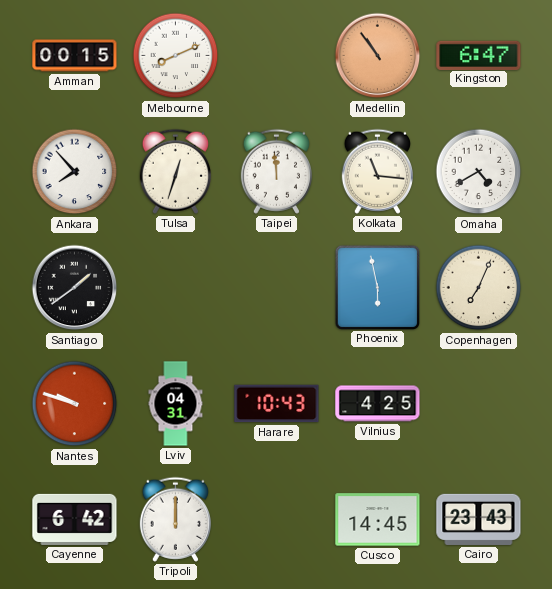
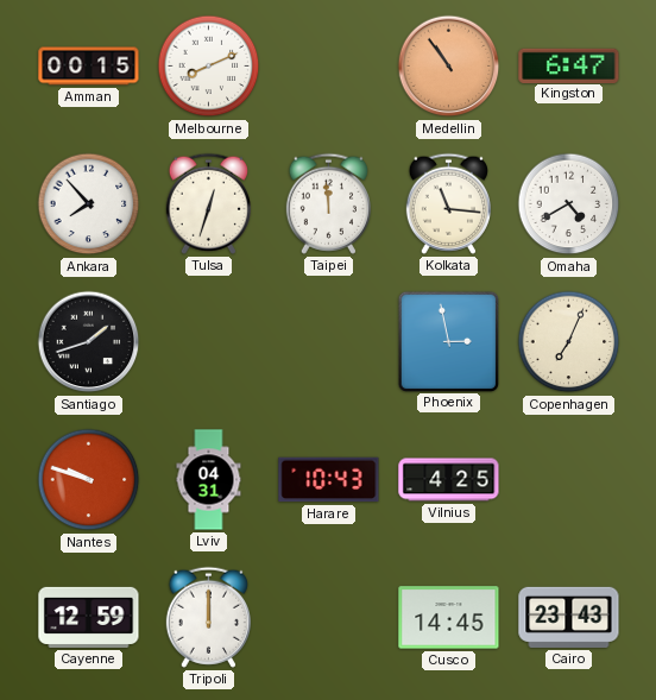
Santiago: 1:39 -> 1:42 (89, 342)
Phoenix: 5:58 -> 2:58 (448, 341)
Cayenne: 6:42 -> 12:59 (89, 617)
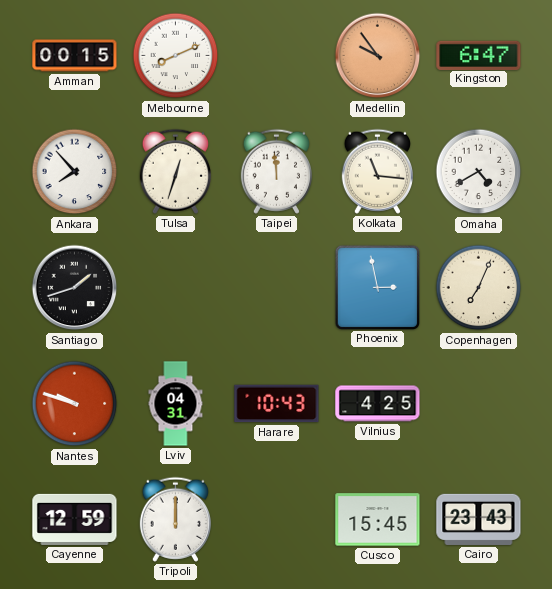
Medellin: 10:54 -> 9:54 (378, 56)
Cusco: 14:45 -> 15:45 (378, 520)
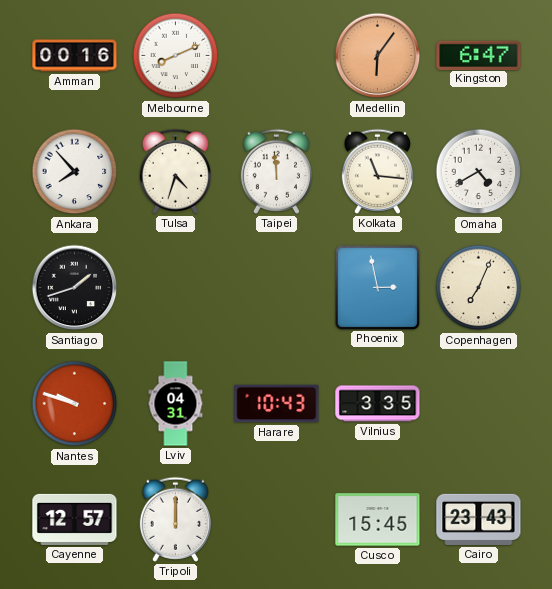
Amman: 00:15 -> 00:16 (75, 56)
Medellin: 9:54 -> 6:06 (378, 56)
Tulsa: 12:33 -> 4:33 (175, 171)
Vilnius: 4:25 -> 3:35 (378, 404)
Cayenne: 12:59 -> 12:57 (75, 519)
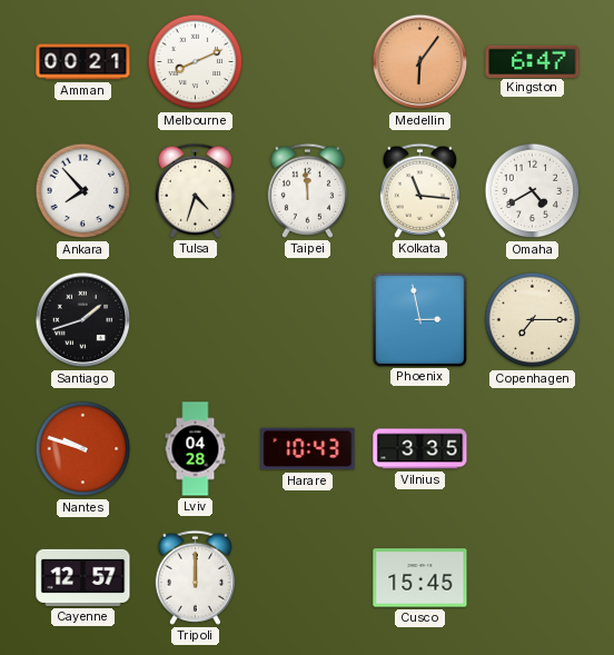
Amman: 00:16 -> 00:21 (83, 62)
Copenhagen: 7:04 -> 7:15 (533, 320)
Lviv: 04:31 -> 04:28 (196, 449)
Cairo: 23:43 -> none (479, 519)
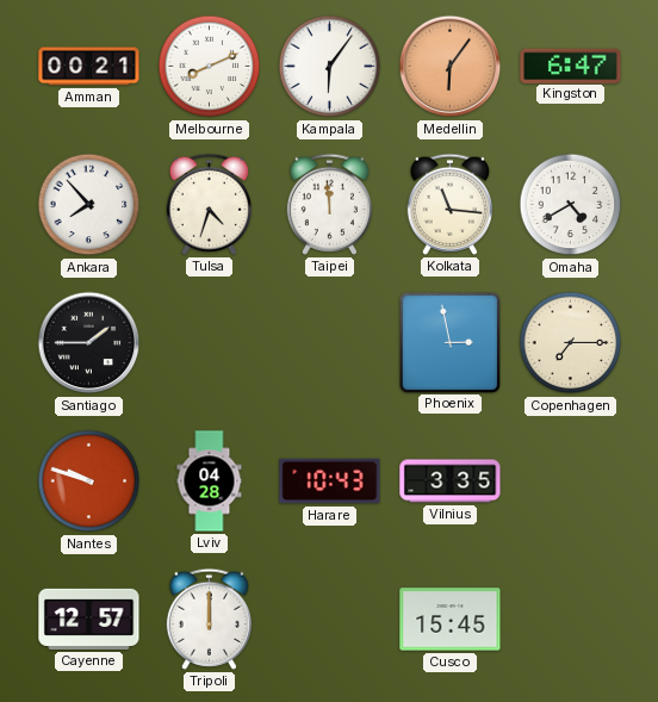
Kampala: none -> 6:06 (330, 67)
Santiago: 1:42 -> 1:45 (89, 343)
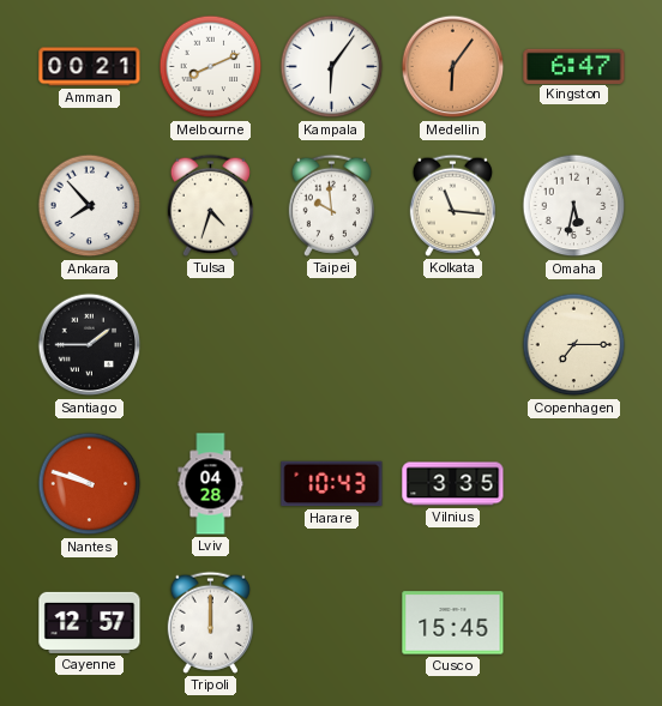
Taipei: 11:59 -> 9:59 (331, 205)
Omaha: 4:40 -> 5:32 (574, 206)
Phoenix: 2:58 -> none (449, 342)
